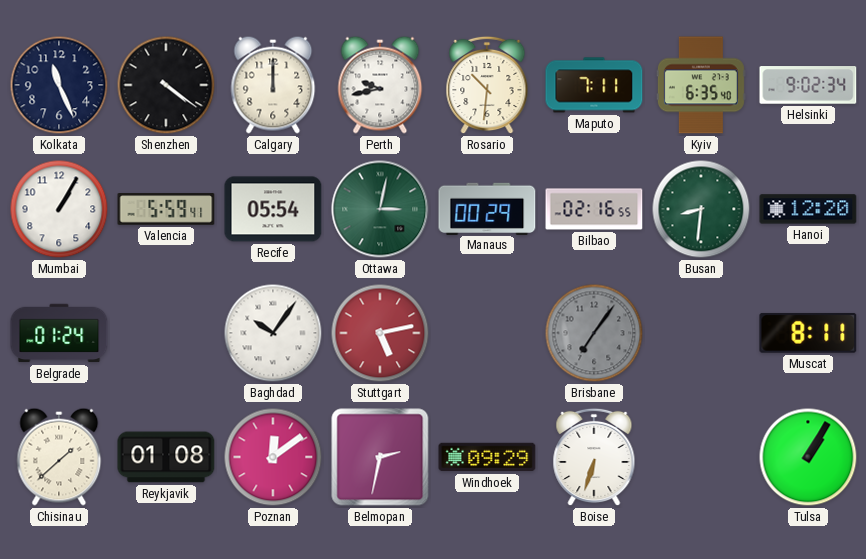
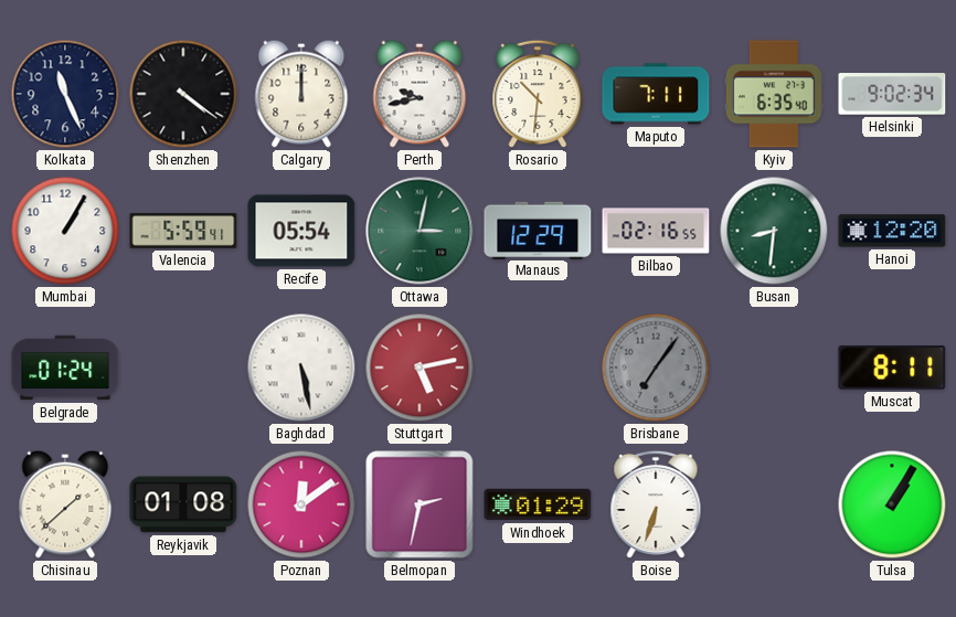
Manaus: 00:29 -> 12:29 (538, 230)
Baghdad: 10:06 -> 5:28 (301, 368)
Windhoek: 09:29 -> 01:29 (538, 504)
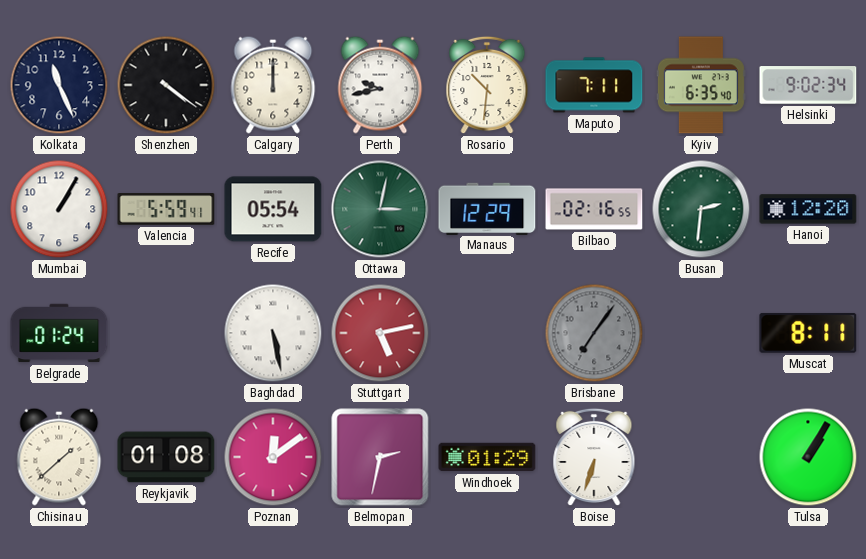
Busan: 8:31 -> 2:31 (701, 209)
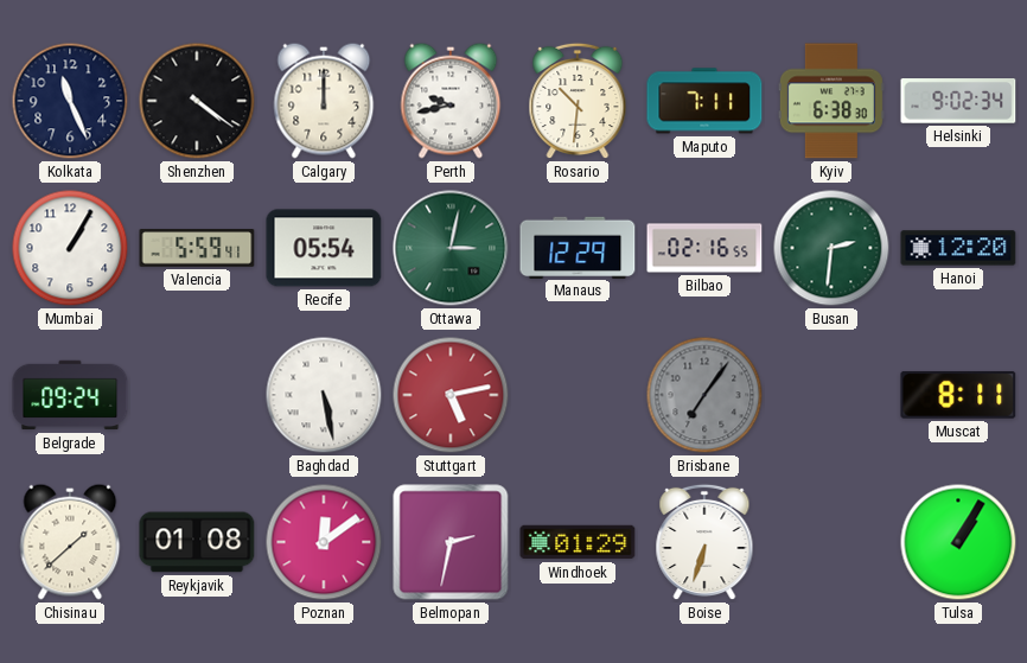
Kyiv: 6:35 -> 6:38 (831, 101)
Belgrade: 01:24 -> 09:24 (70, 395)
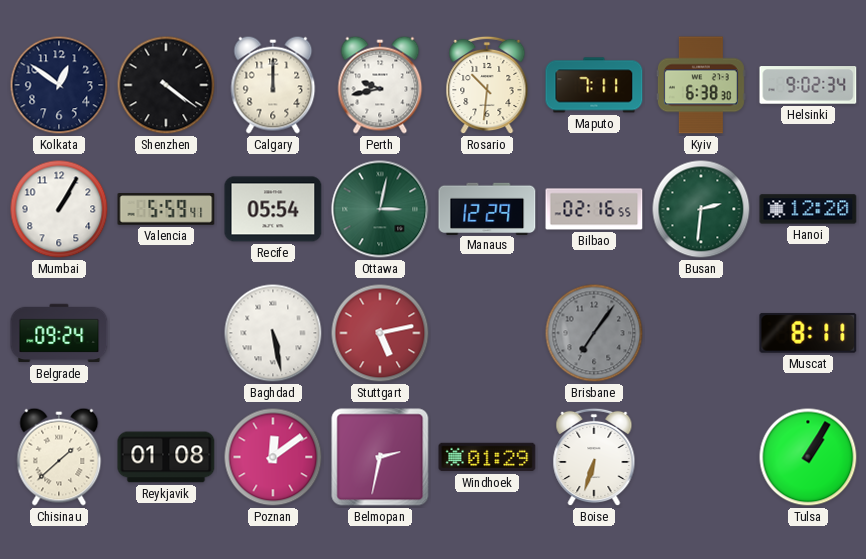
Kolkata: 11:26 -> 12:51 (59, 85)
